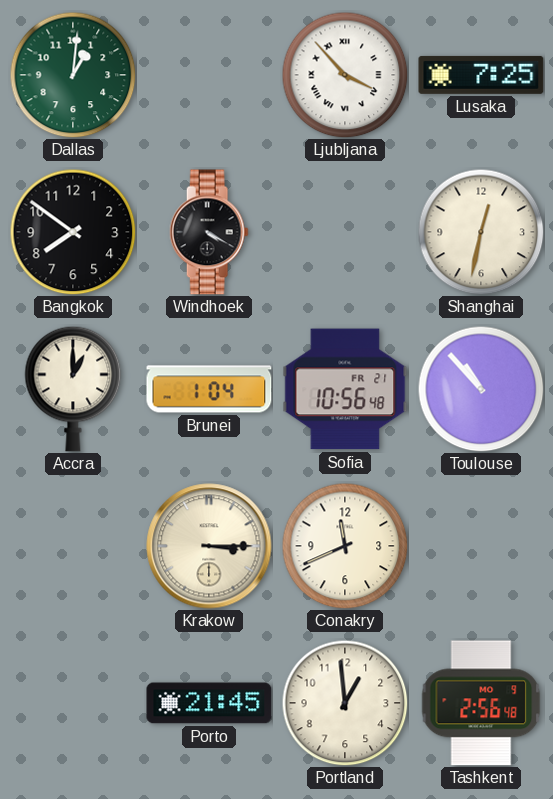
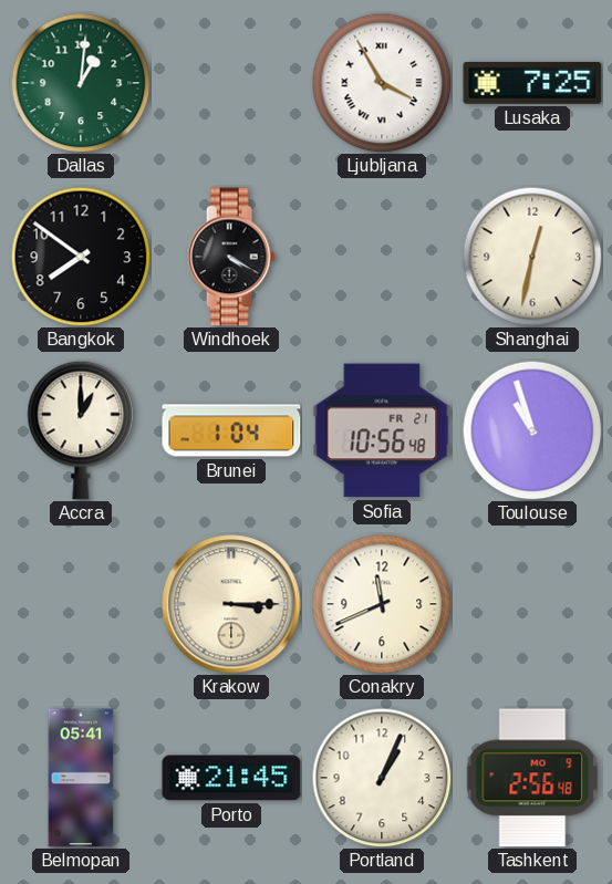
Ljubljana: 3:53 -> 3:55 (382, 83)
Toulouse: 10:53 -> 10:57 (532, 430)
Belmopan: none -> 05:41 (81, 778)
Portland: 12:59 -> 1:04 (382, 778)
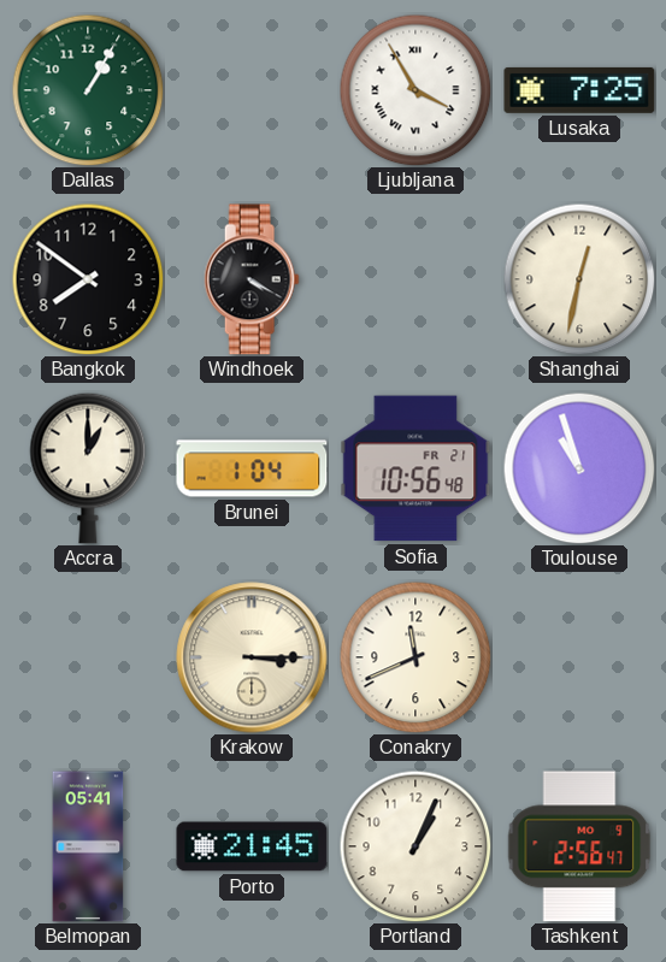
Dallas: 1:01 -> 1:05 (88, 90)
Tashkent: 2:56:48 -> 2:56:47 (579, 846)
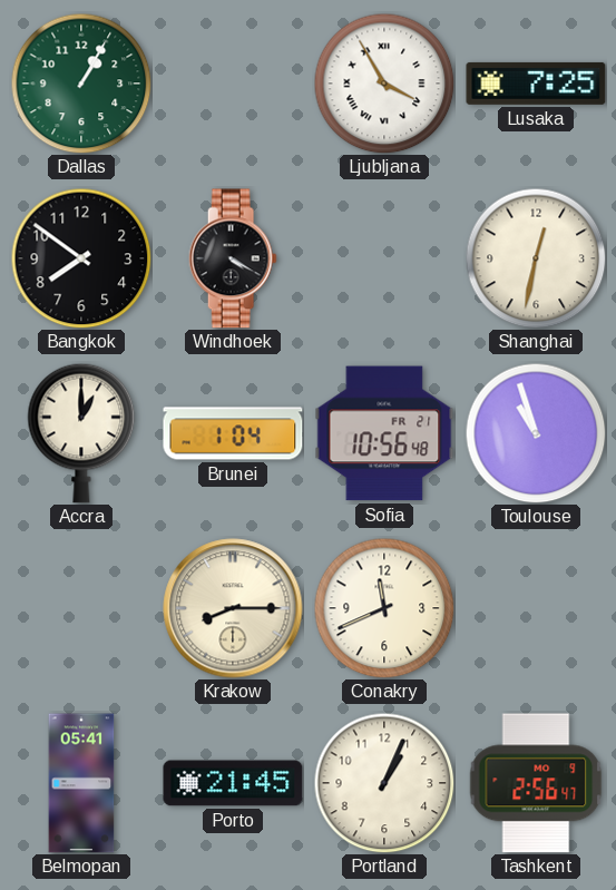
Krakow: 3:15 -> 8:15 (233, 608)
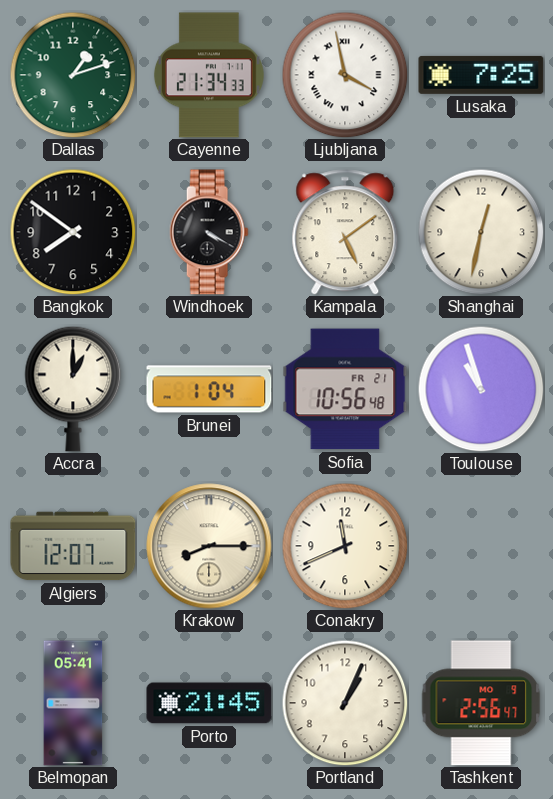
Dallas: 1:05 -> 1:12 (73, 75)
Cayenne: none -> 21:34 (209, 75)
Ljubljana: 3:55 -> 3:58 (345, 75)
Kampala: none -> 5:09 (345, 232)
Algiers: none -> 12:07 (73, 546)
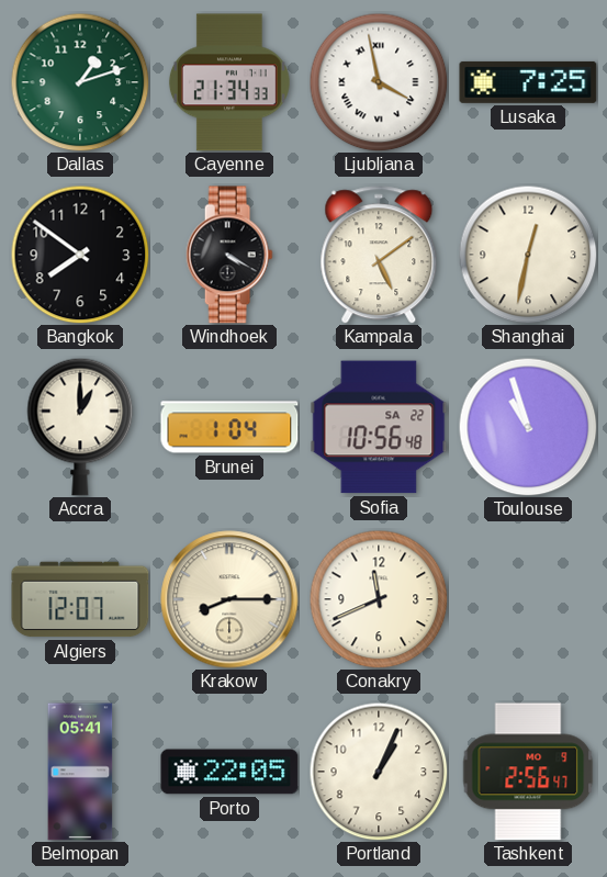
Sofia date: FR 21 -> SA 22 (379, 427)
Porto: 21:45 -> 22:05 (229, 772)
